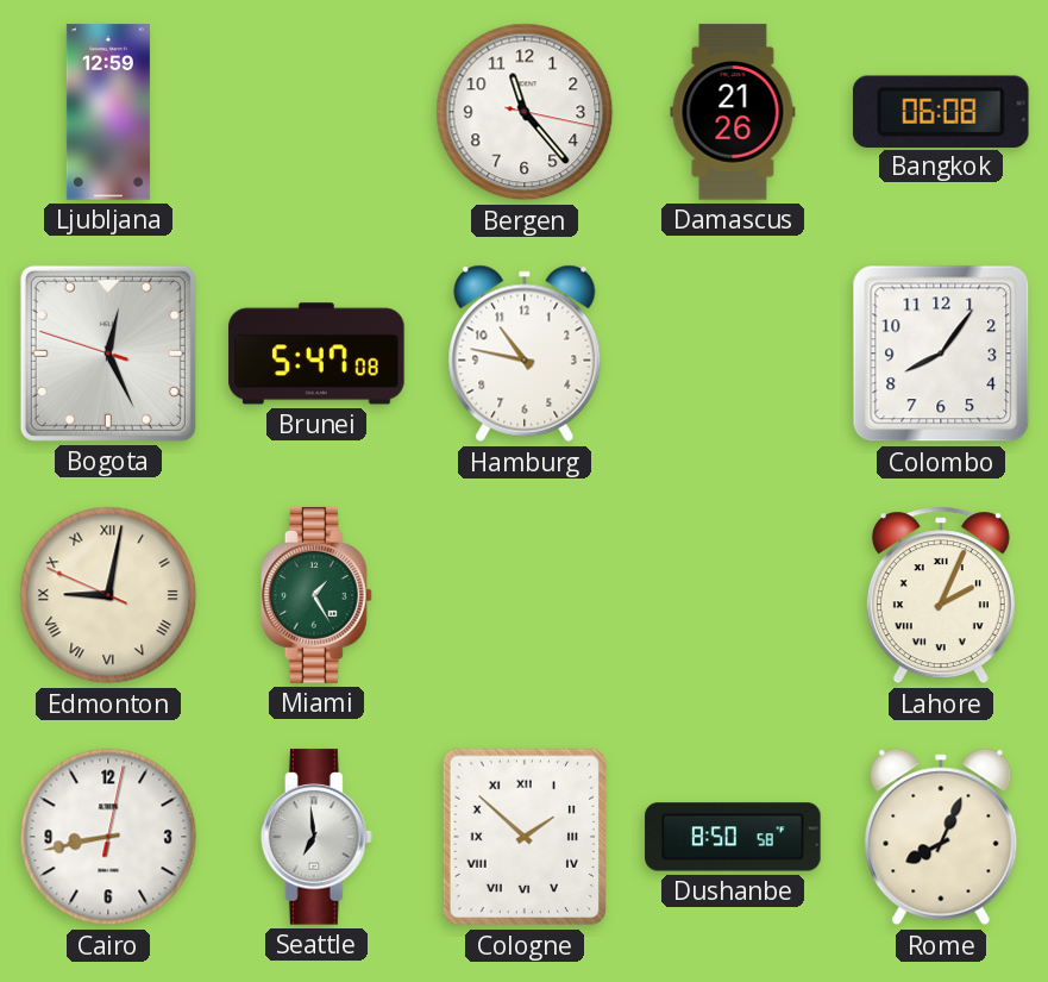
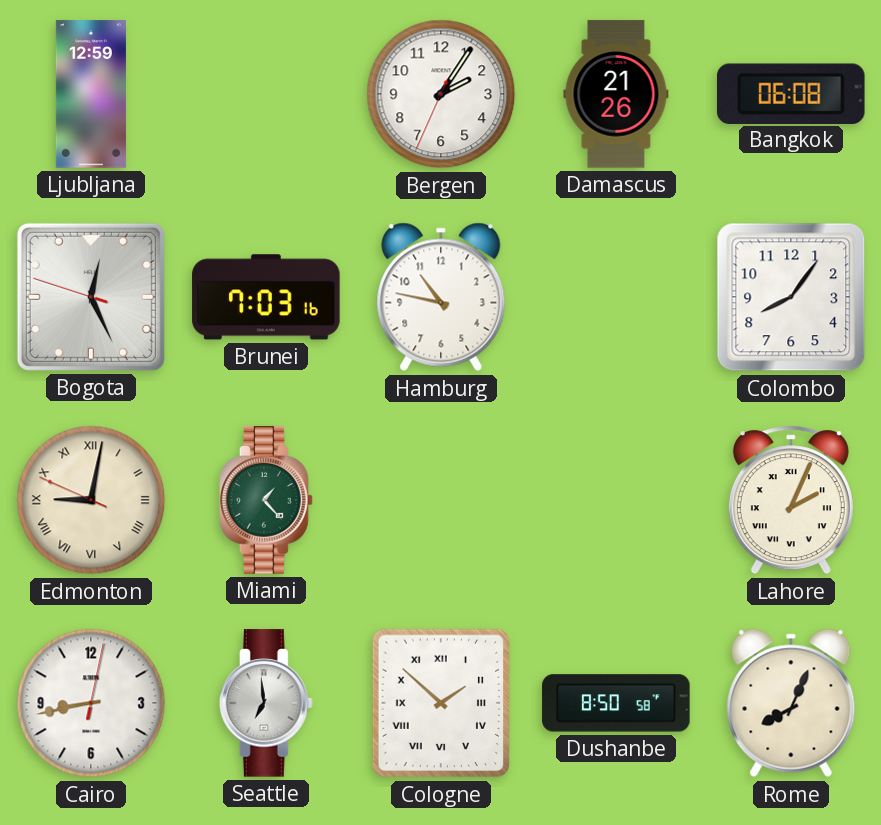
Bergen: 11:23 -> 2:05 (441, 94)
Brunei: 5:47 -> 7:03 (266, 297)
Miami: 1:25 -> 1:23 (266, 500)
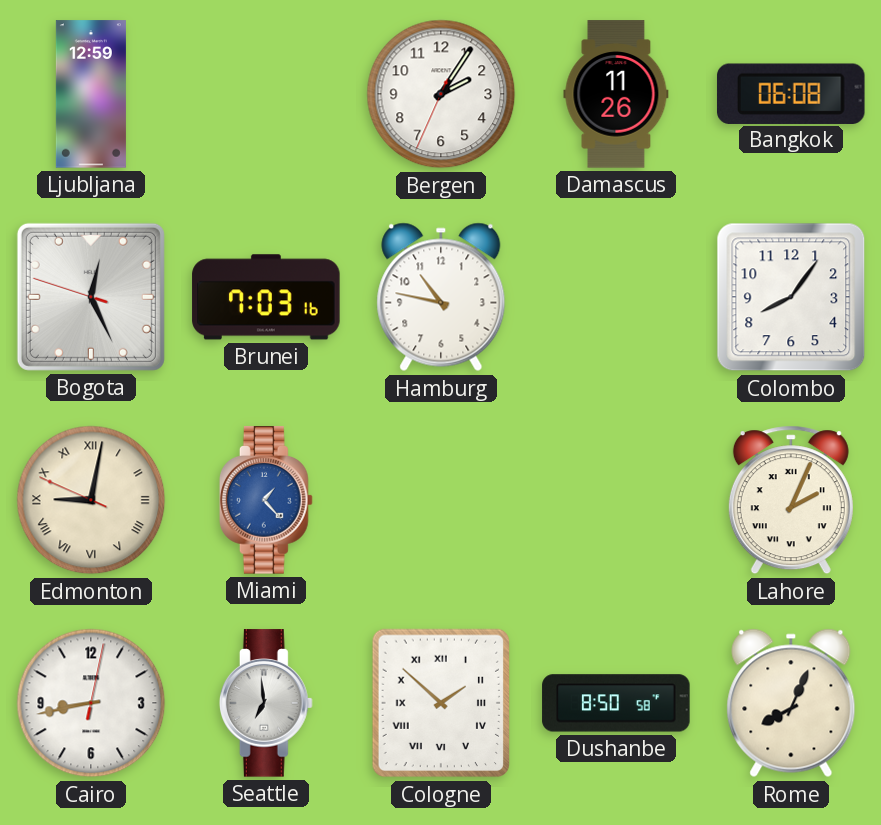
Damascus: 21:26 -> 11:26 (616, 94)
Miami dial: green -> blue (266, 500)
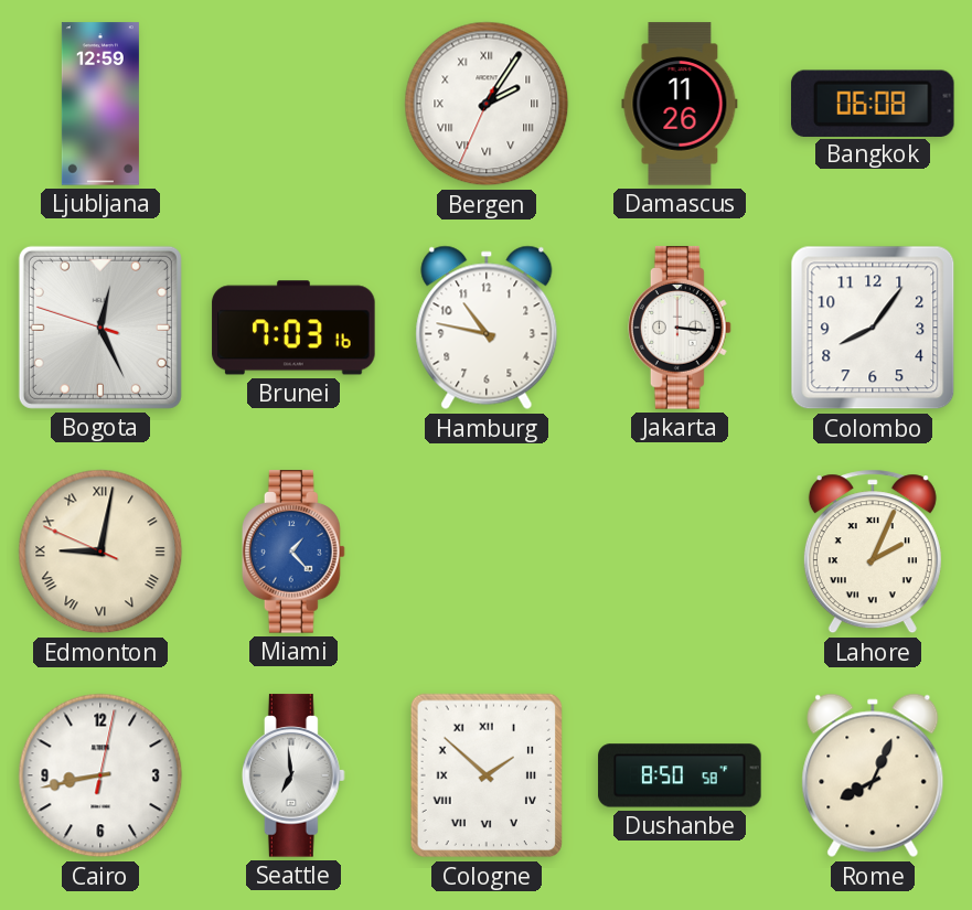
Bergen numerals: Arabic -> Roman (487, 104)
Jakarta: none -> 3:16 (680, 328)
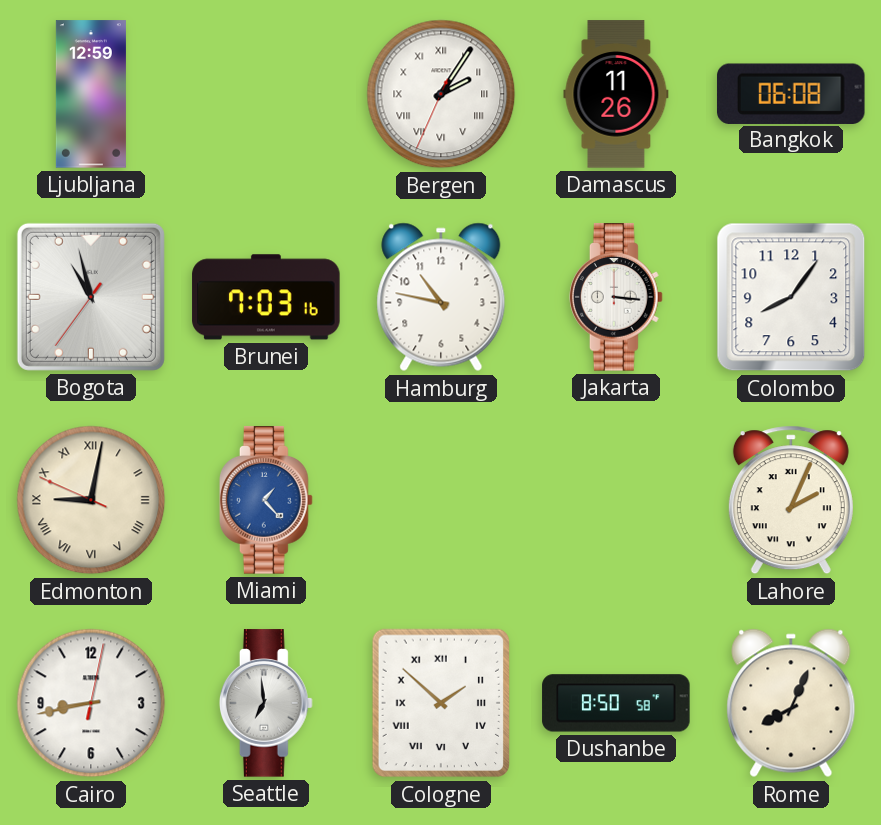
Bogota: 12:25 -> 10:57 (91, 297)
